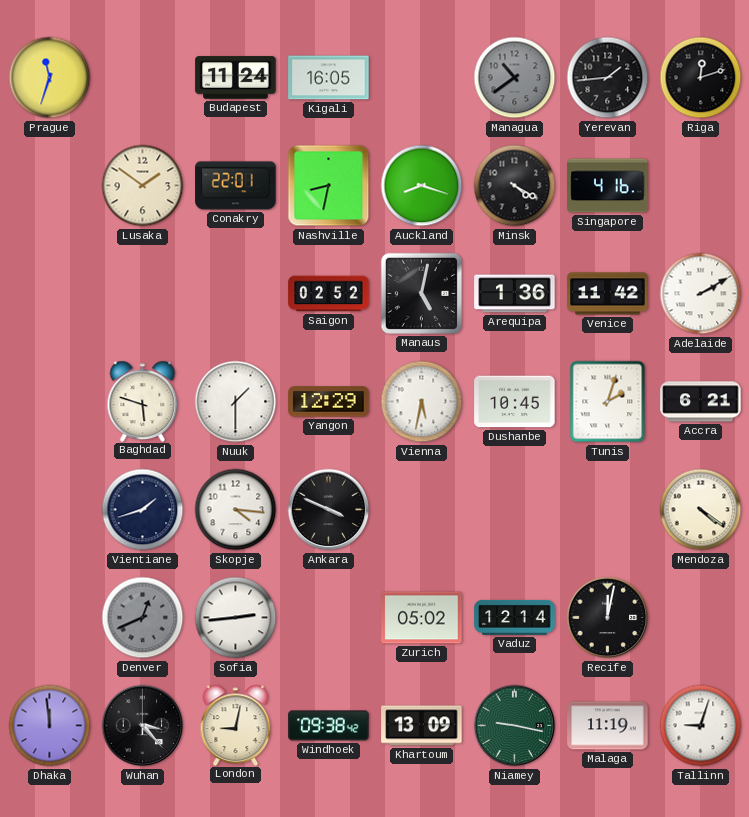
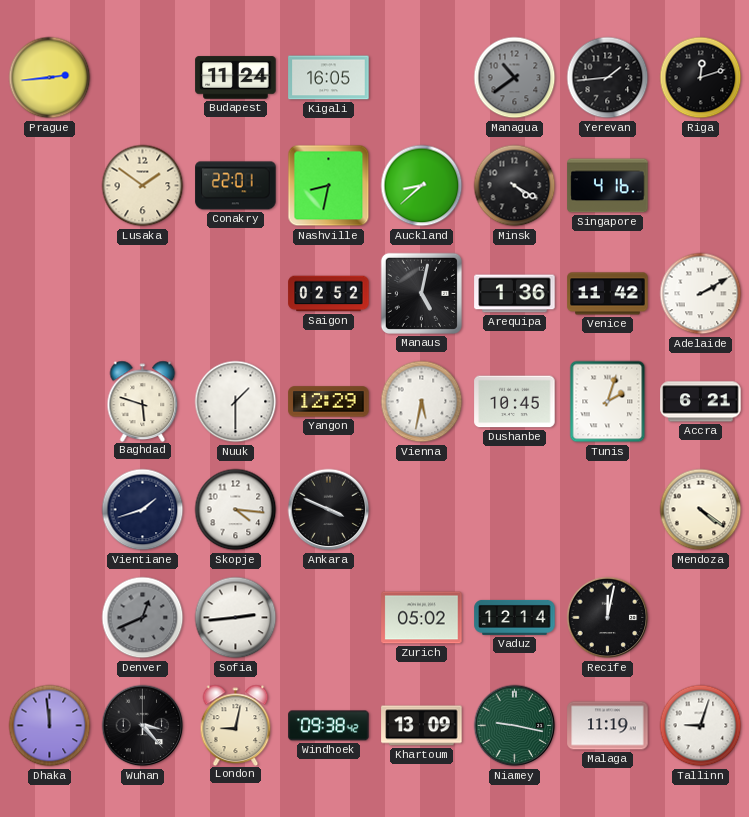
Prague: 11:33 -> 2:44 (50, 78)
Auckland: 8:18 -> 8:38 (422, 186)
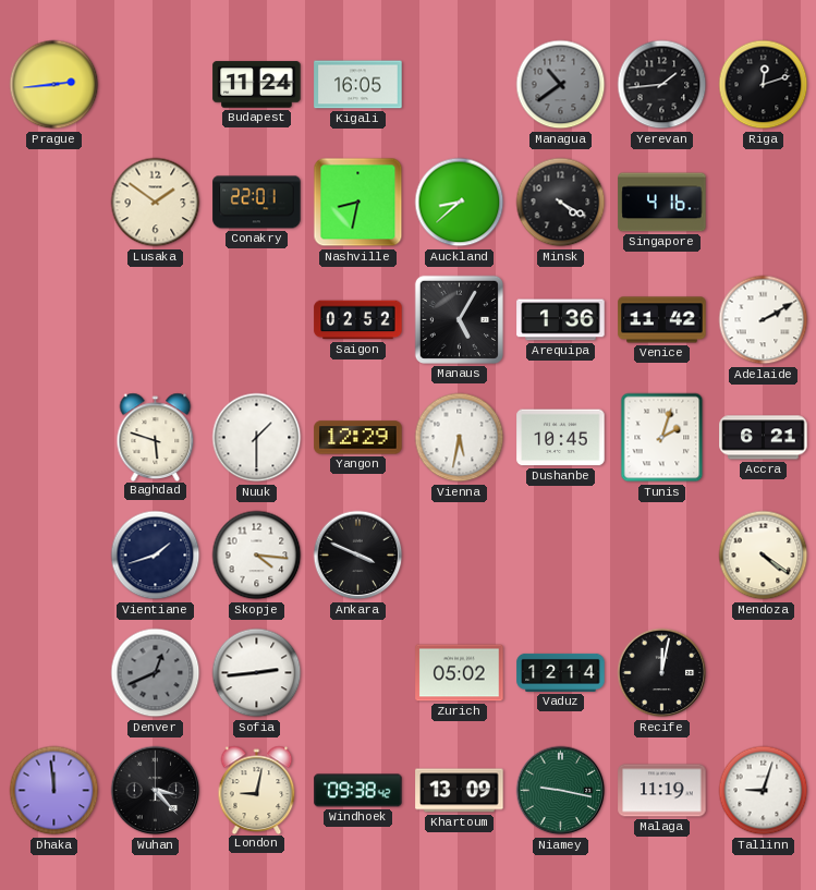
Manaus: 5:02 -> 5:05 (459, 319)
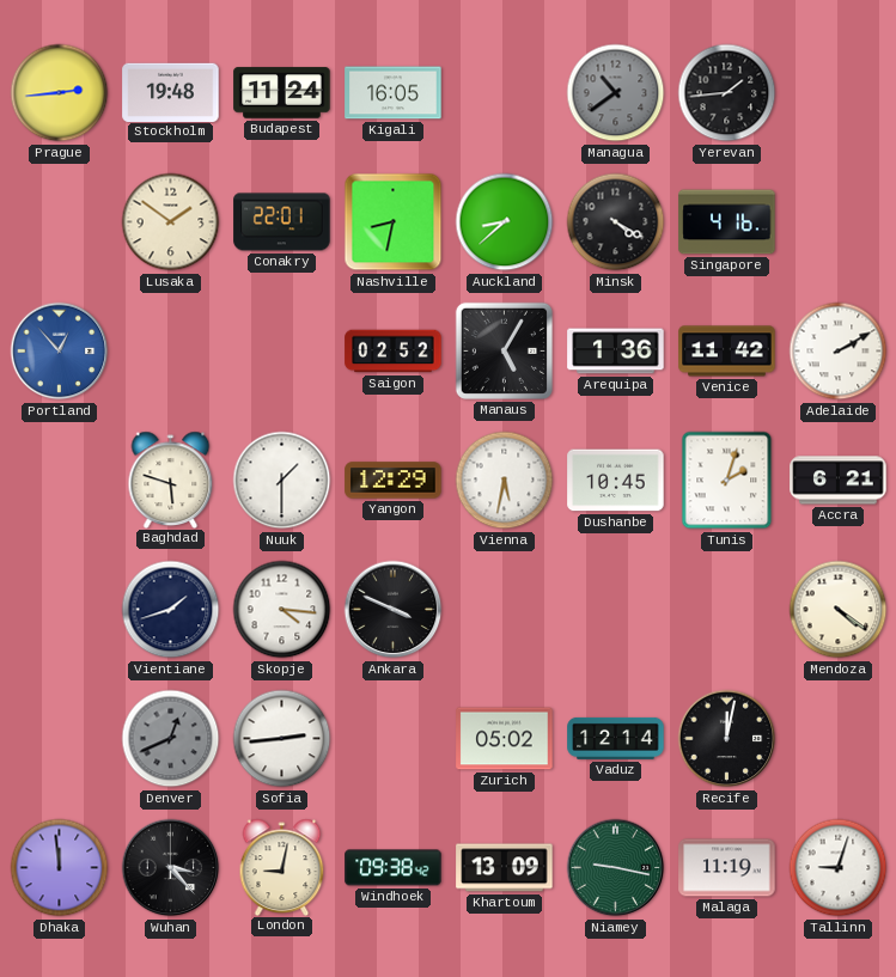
Stockholm: none -> 19:48 (171, 92)
Riga: 12:12 -> none (764, 85)
Portland: none -> 12:53 (60, 352)
